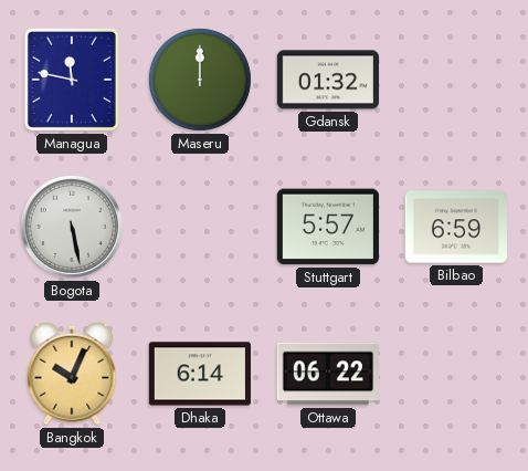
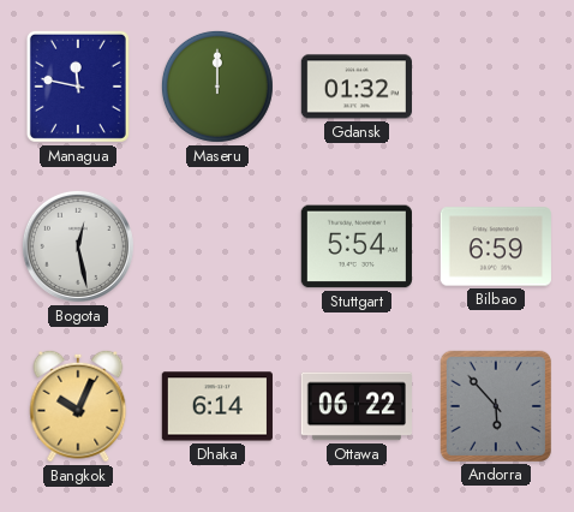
Bogota: 5:28 -> 12:28 (78, 246)
Stuttgart: 5:57 -> 5:54 (357, 246)
Andorra: none -> 5:53 (496, 406)
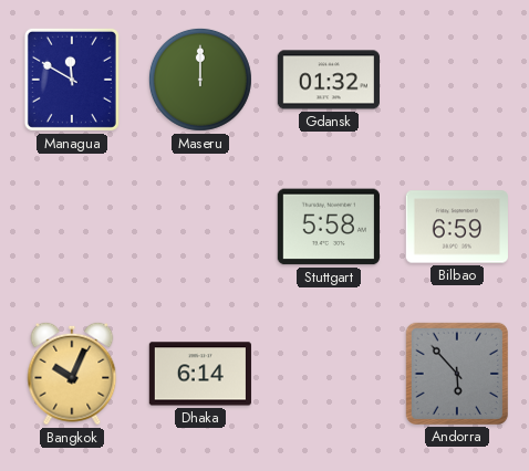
Managua: 11:47 -> 11:50 (72, 80)
Bogota: 12:28 -> none (78, 246)
Stuttgart: 5:54 -> 5:58 (329, 227)
Ottawa: 06:22 -> none (355, 406)
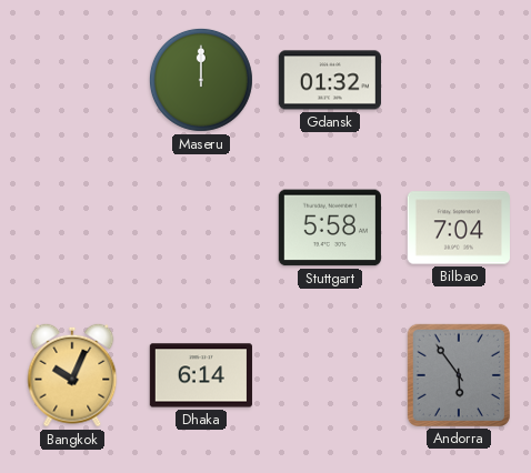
Managua: 11:50 -> none (72, 80)
Bilbao: 6:59 -> 7:04 (458, 228)
Andorra: 5:53 -> 5:54 (459, 375)
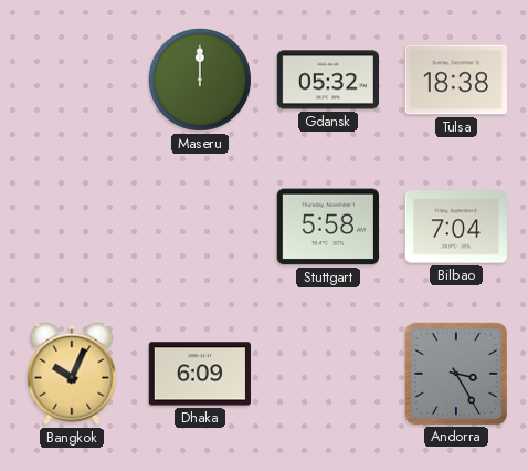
Gdansk: 01:32 -> 05:32 (327, 80)
Tulsa: none -> 18:38 (456, 80)
Dhaka: 6:14 -> 6:09 (200, 374)
Andorra: 5:54 -> 3:25 (456, 374)
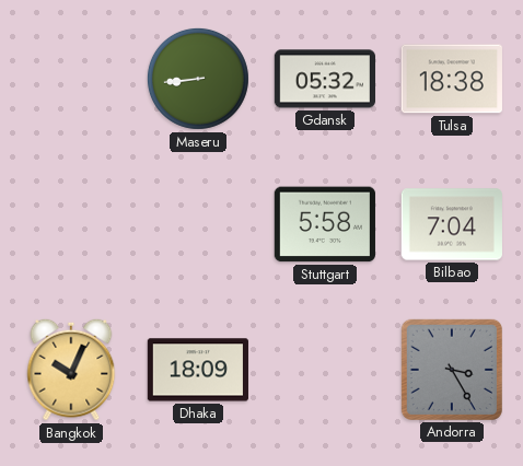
Maseru: 12:00 -> 8:44 (198, 79)
Dhaka: 6:09 -> 18:09 (198, 370)
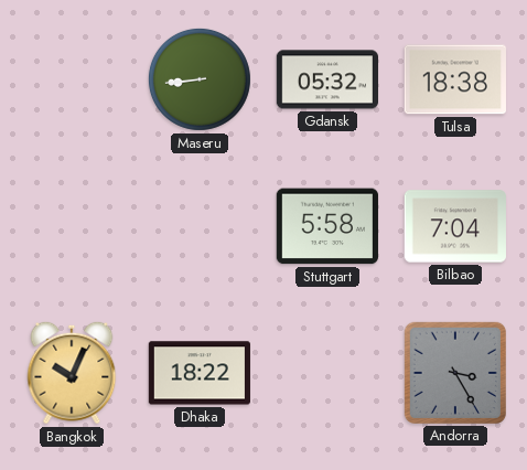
Dhaka: 18:09 -> 18:22 (200, 373)
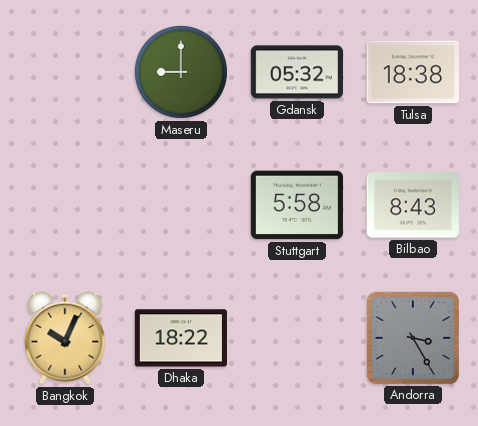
Maseru: 8:44 -> 9:00 (181, 72)
Bilbao: 7:04 -> 8:43 (412, 205)
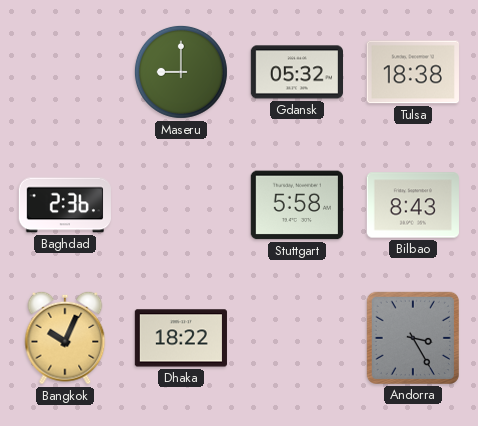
Baghdad: none -> 2:36 (65, 205)
